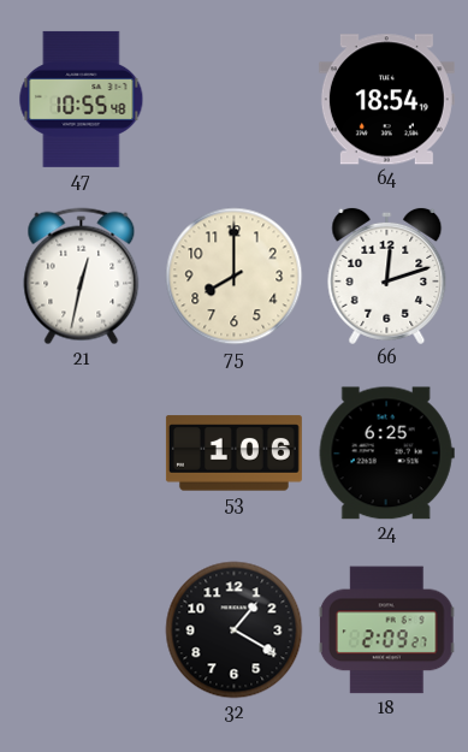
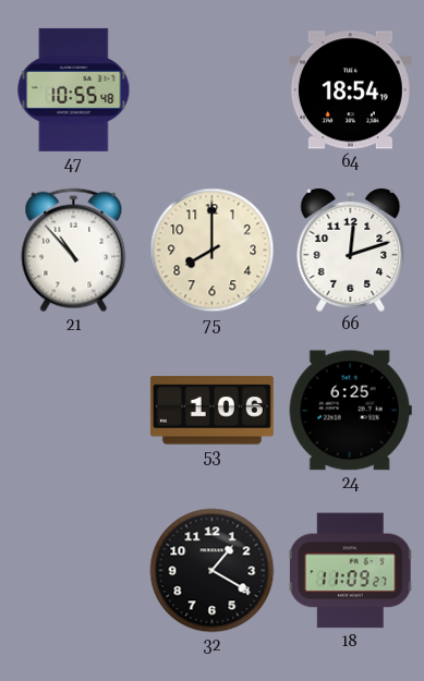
21: 12:32 -> 10:53 (74, 251)
18: 2:09 -> 11:09 (350, 571)
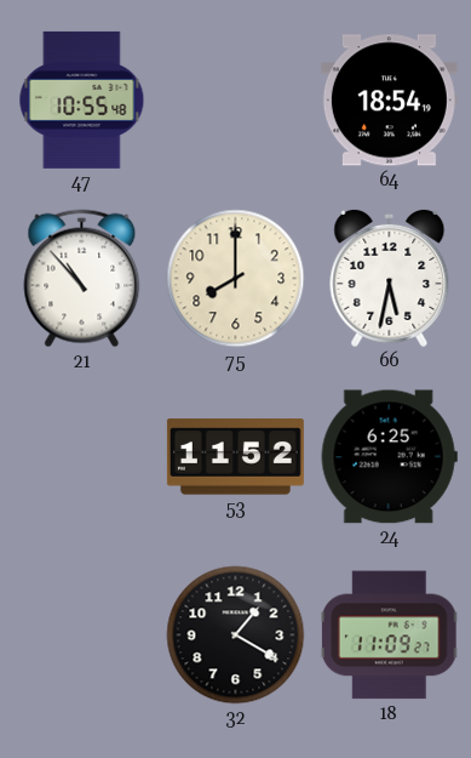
66: 12:12 -> 5:32 (390, 278)
53: 1:06 -> 11:52 (235, 457)
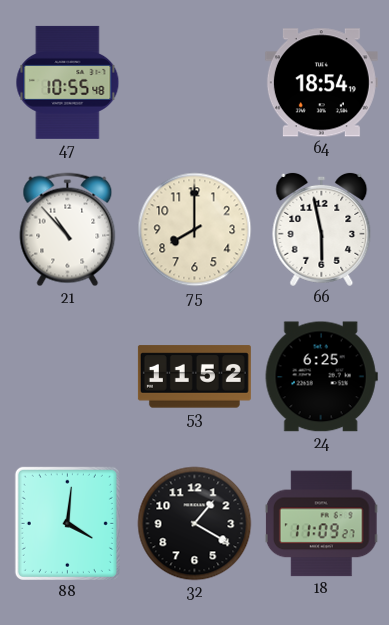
66: 5:32 -> 5:58 (322, 229)
88: none -> 4:01 (67, 523)
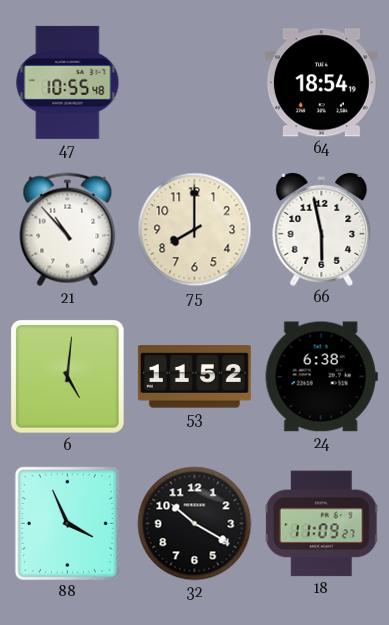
6: none -> 5:01 (68, 377)
24: 6:25 -> 6:38 (321, 377)
88: 4:01 -> 3:56 (67, 523)
32: 1:20 -> 10:20 (195, 524)
